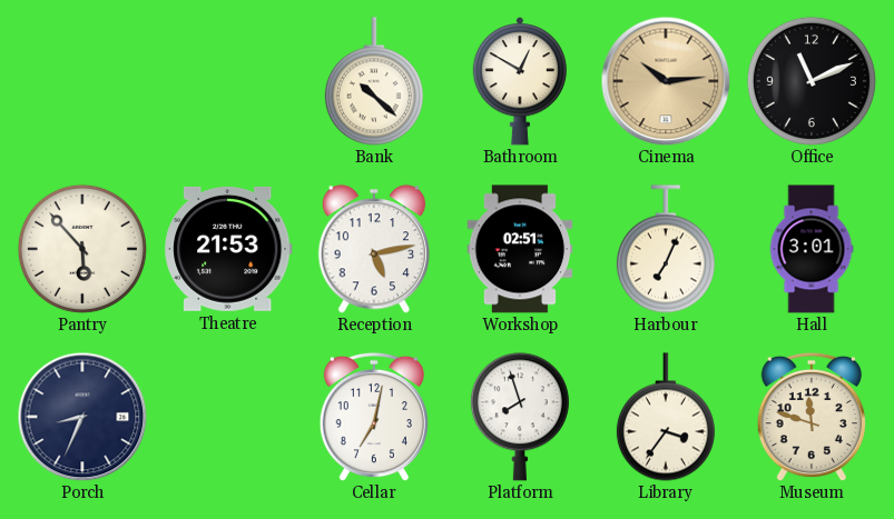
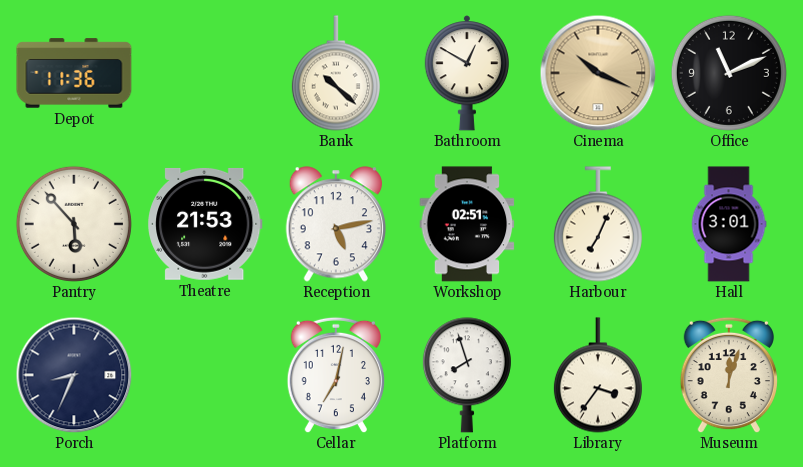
Depot: none -> 11:36 (74, 73)
Cinema: 10:14 -> 10:19 (598, 73)
Museum: 11:48 -> 12:03 (729, 375)
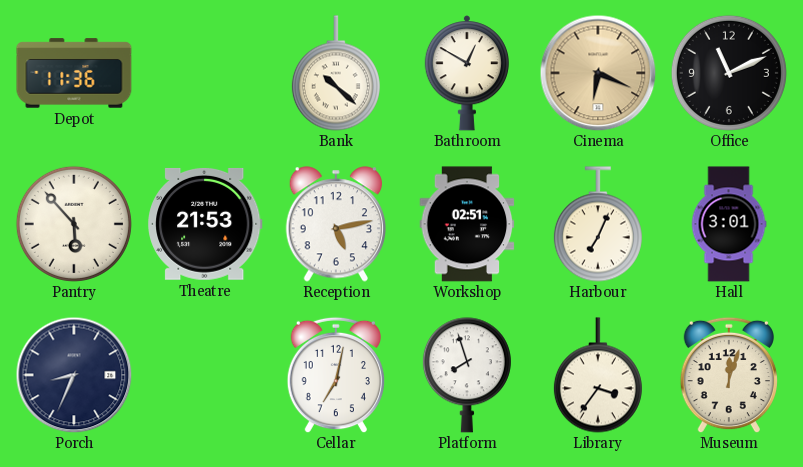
Cinema: 10:19 -> 6:19 (598, 73)
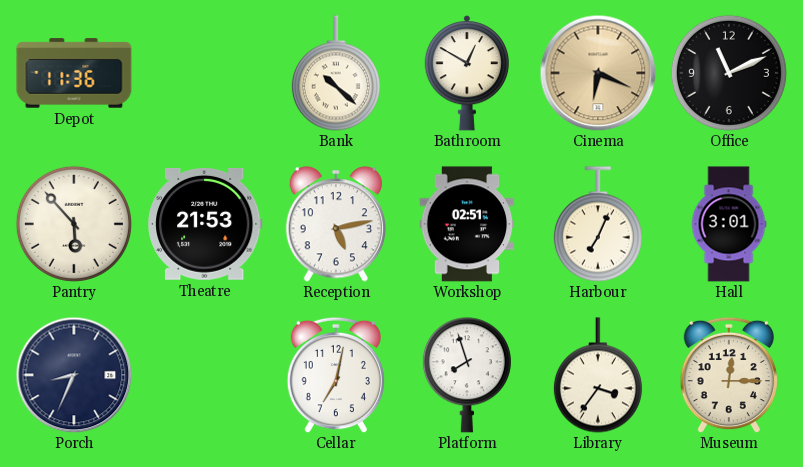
Museum: 12:03 -> 12:15 (729, 375)
